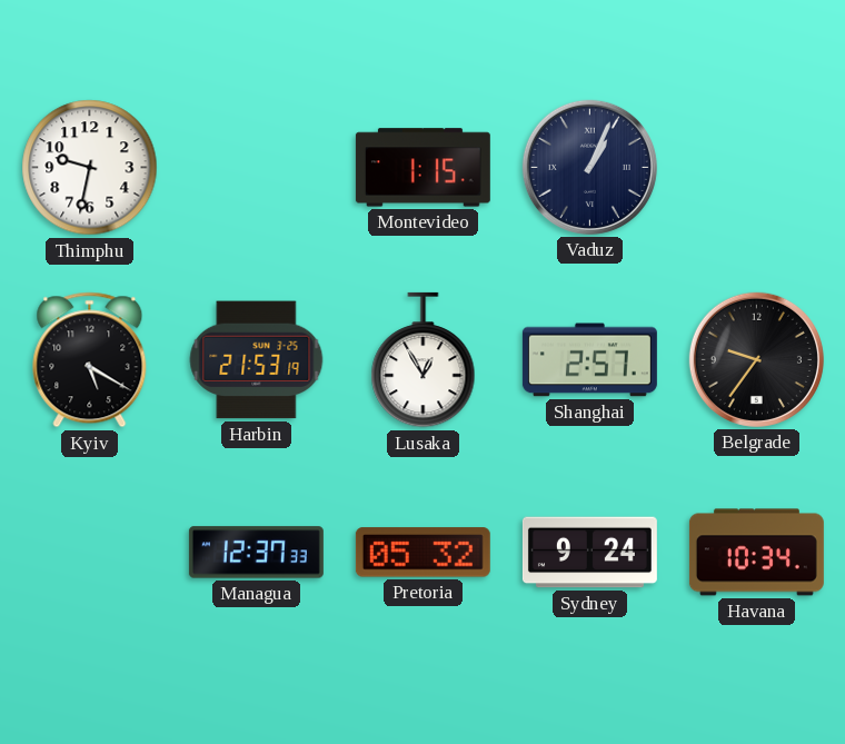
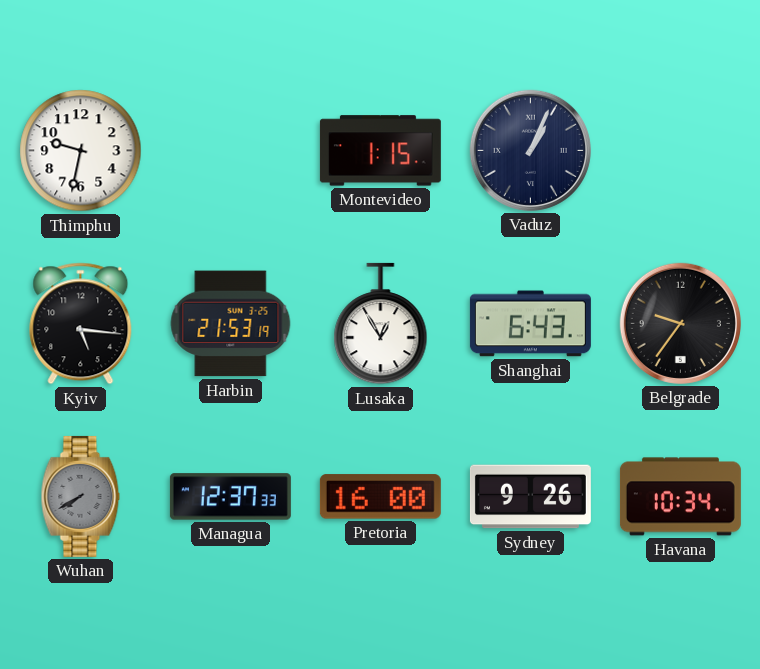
Kyiv: 5:20 -> 5:16 (81, 324)
Shanghai: 2:57 -> 6:43 (530, 324)
Wuhan: none -> 7:40 (81, 496)
Pretoria: 05:32 -> 16:00 (380, 497)
Sydney: 9:24 -> 9:26 (530, 497)
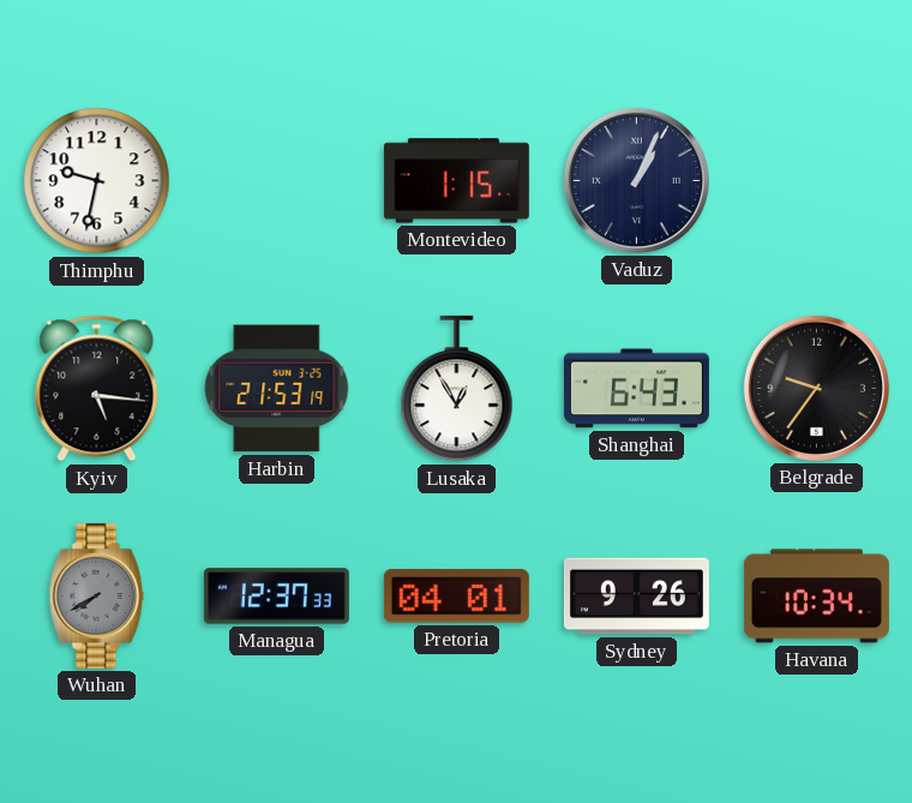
Pretoria: 16:00 -> 04:01 (456, 597)
